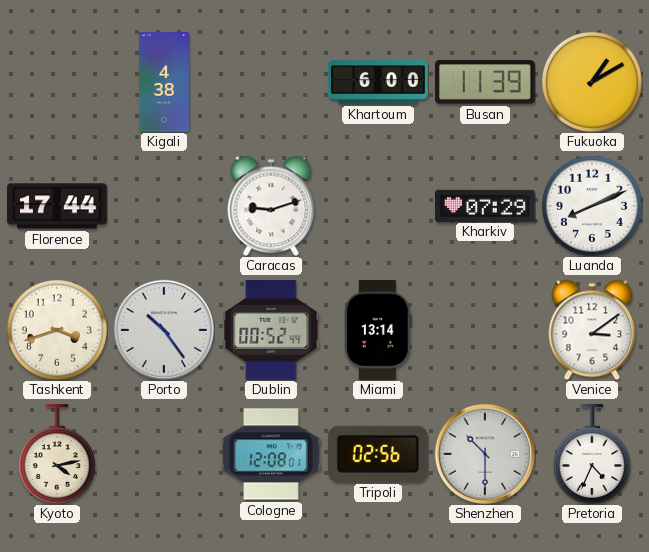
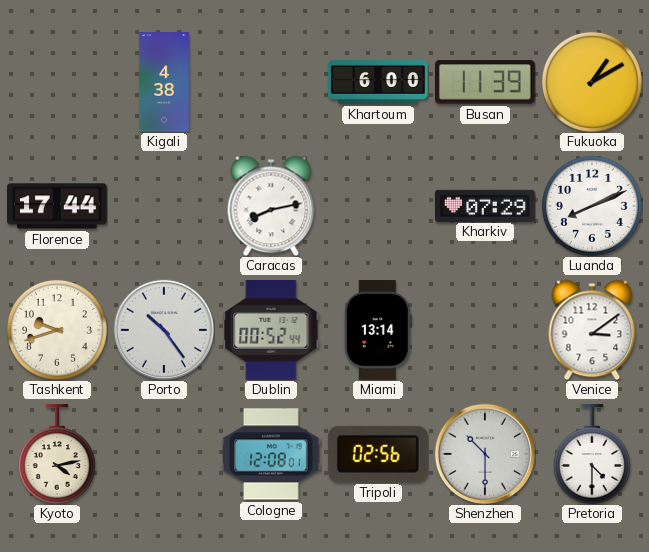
Caracas: 9:12 -> 8:13 (271, 206)
Tashkent: 3:42 -> 9:42 (57, 330)
Pretoria: 4:34 -> 4:30 (592, 454)
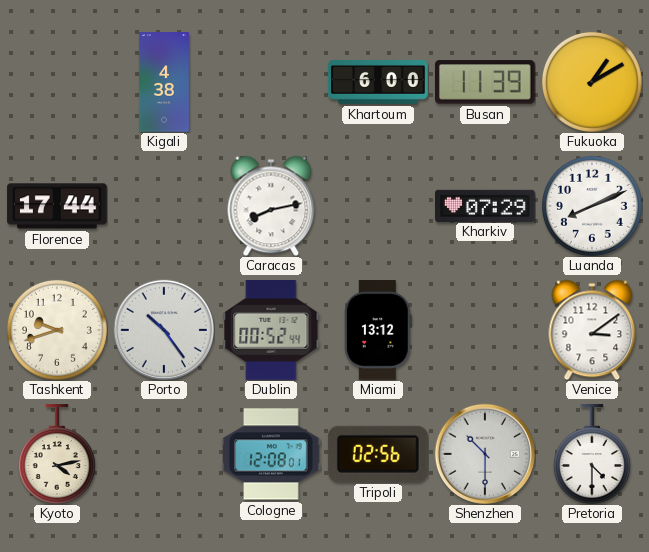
Miami: 13:14 -> 13:12 (378, 330)
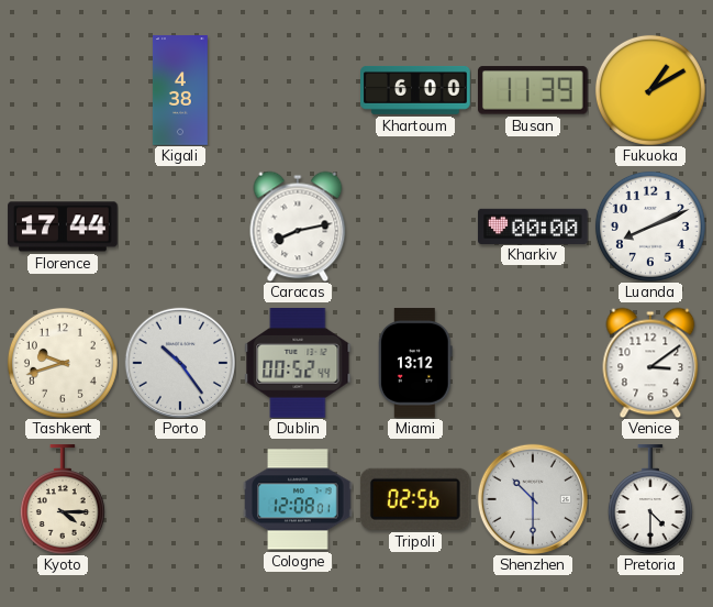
Kharkiv: 07:29 -> 00:00 (533, 225)
Kyoto: 4:13 -> 4:15 (63, 499)
